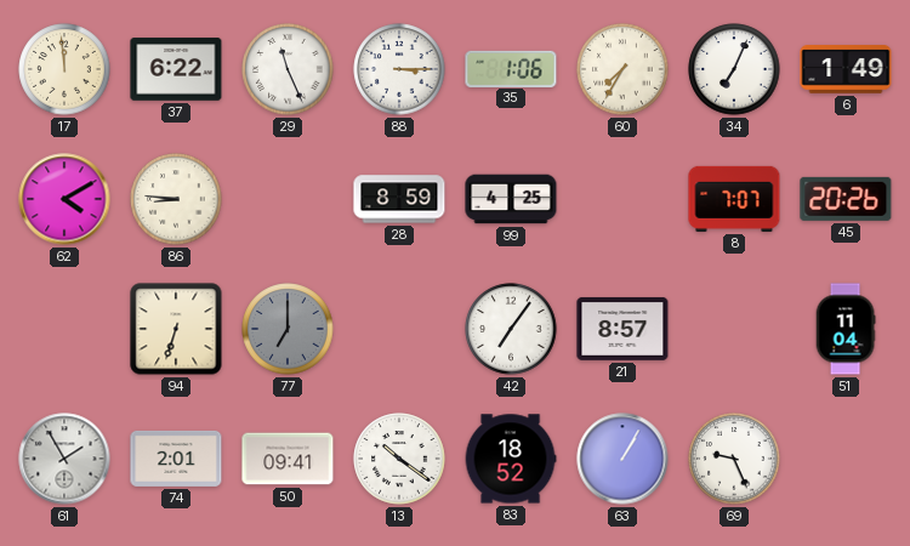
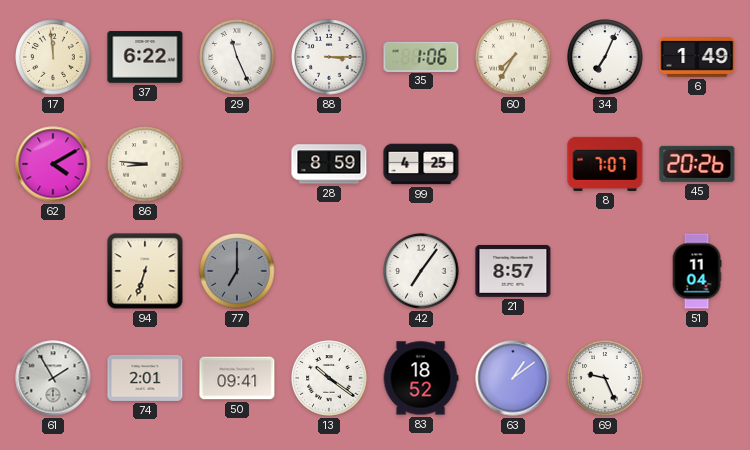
63: 1:05 -> 1:09 (513, 378)
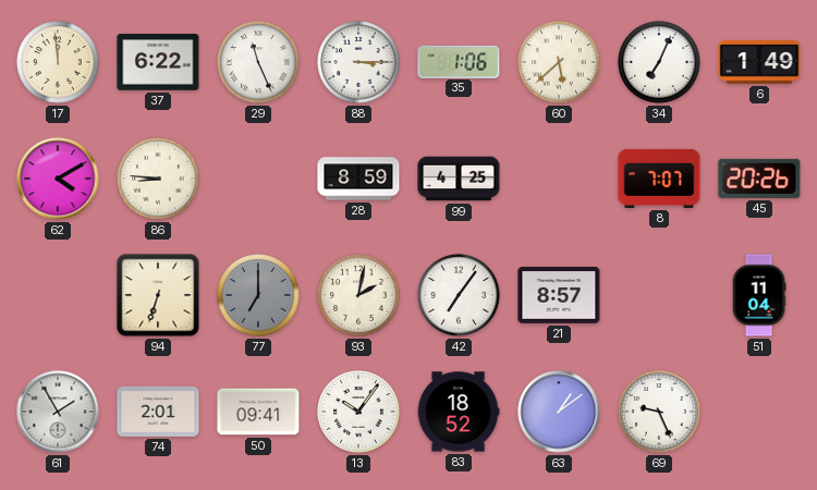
60: 7:35 -> 5:38 (559, 62)
93: none -> 2:02 (358, 295)
13: 10:21 -> 10:06 (358, 412)
